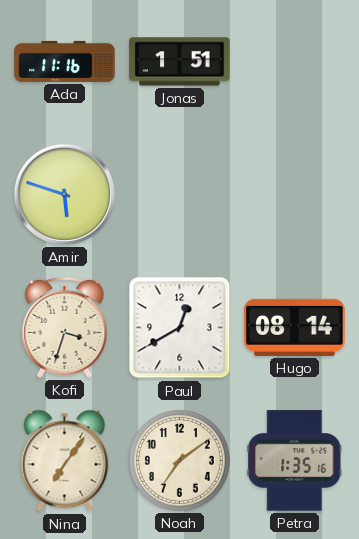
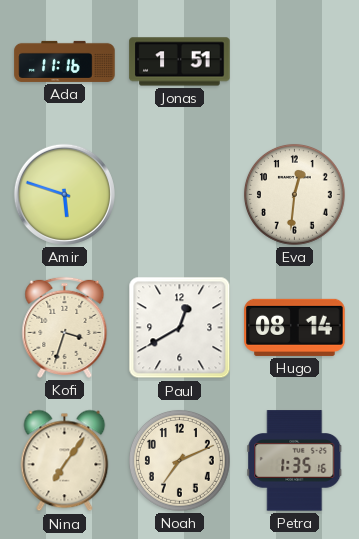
Eva: none -> 12:31 (294, 194)
Noah: 7:09 -> 7:11 (179, 460)
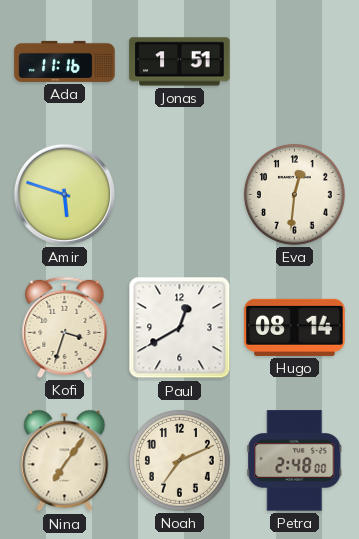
Petra: 1:35 -> 2:48 (295, 461)
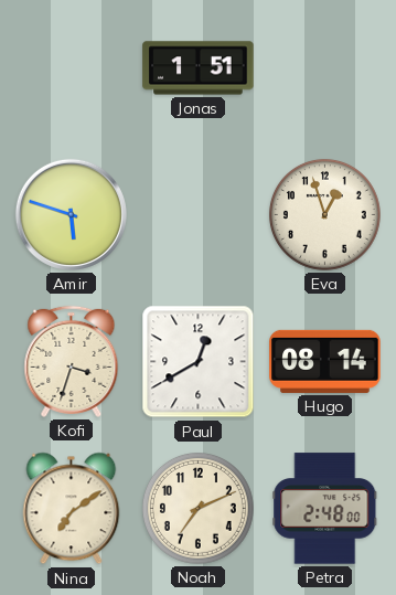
Ada: 11:16 -> none (65, 61)
Eva: 12:31 -> 12:57 (324, 214)
Nina: 7:06 -> 7:09 (72, 509)
